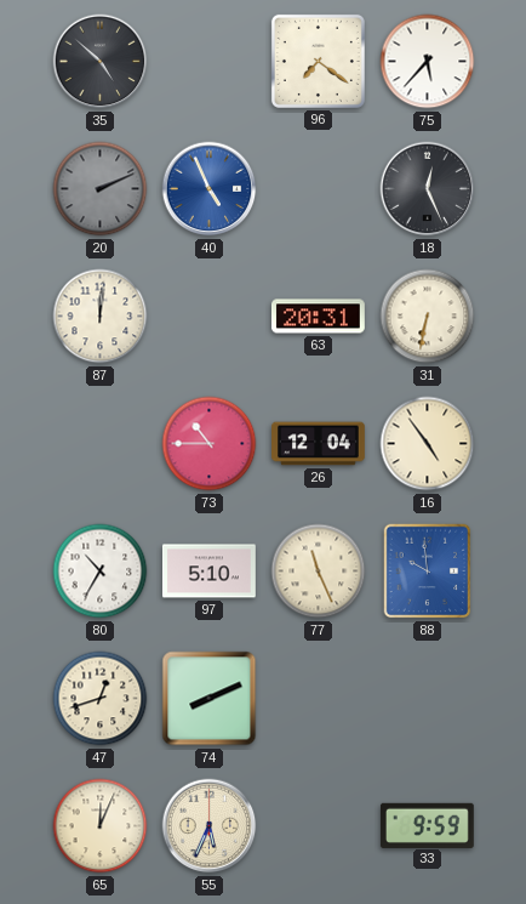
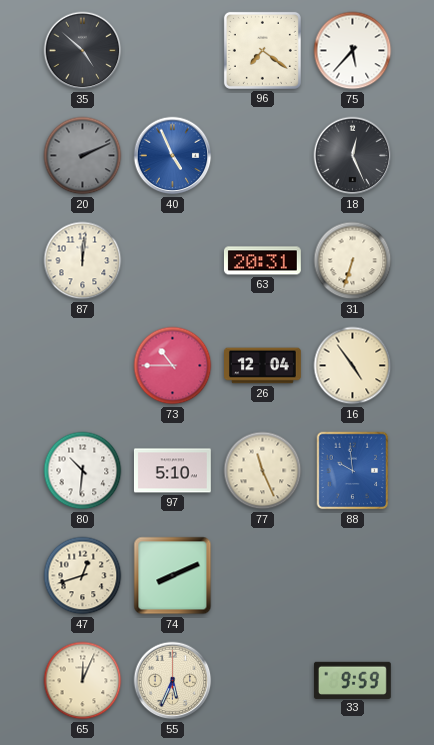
31: 6:32 -> 6:33 (353, 261)
80: 10:35 -> 10:31 (83, 471)
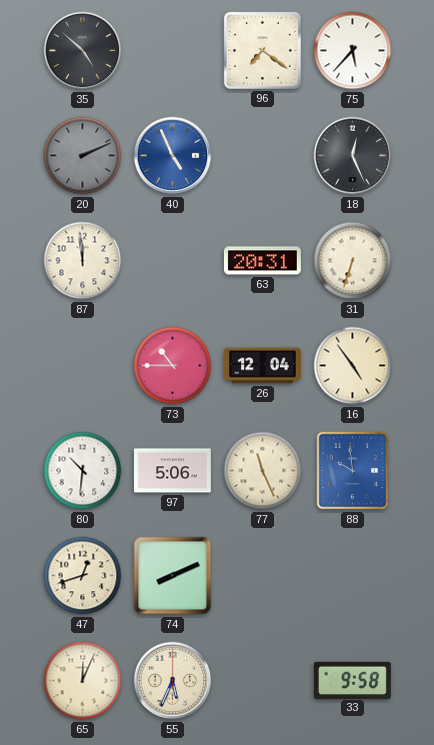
87: 12:01 -> 11:59 (83, 261)
97: 5:10 -> 5:06 (173, 471)
33: 9:59 -> 9:58 (352, 680)
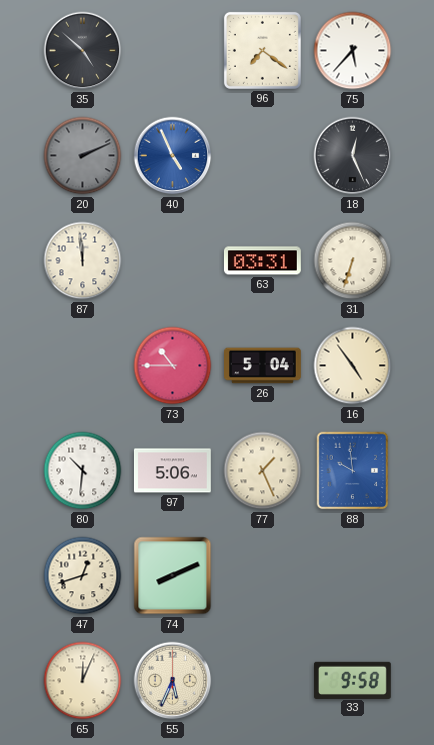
63: 20:31 -> 03:31 (262, 261)
26: 12:04 -> 5:04 (263, 366)
77: 11:26 -> 1:26 (263, 471)
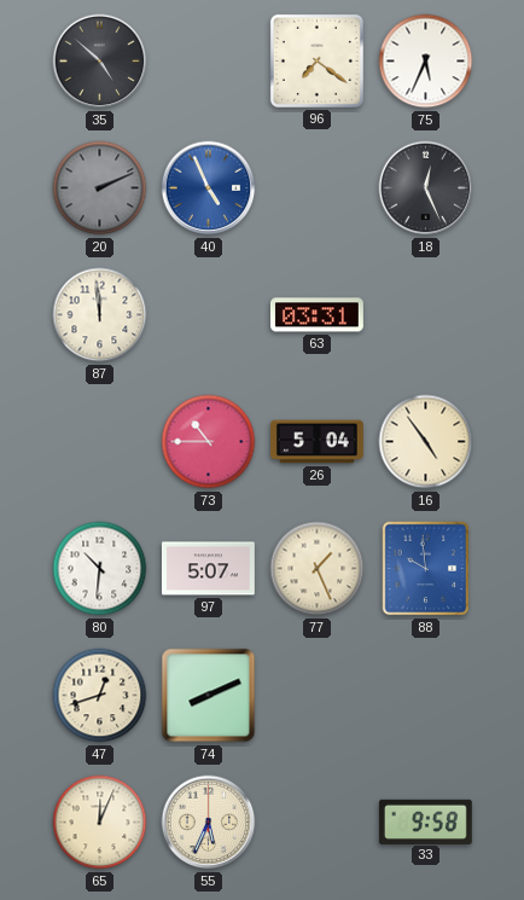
75: 5:37 -> 5:34 (426, 62)
31: 6:33 -> none (353, 261)
97: 5:06 -> 5:07 (209, 569)
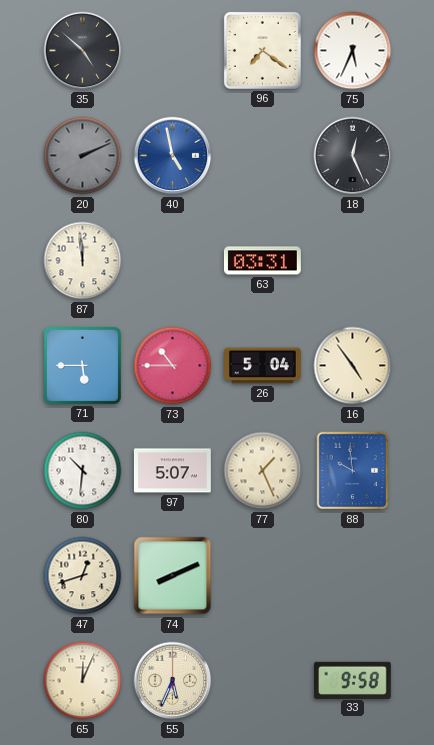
40: 4:56 -> 4:58 (173, 156)
71: none -> 5:45 (82, 365)
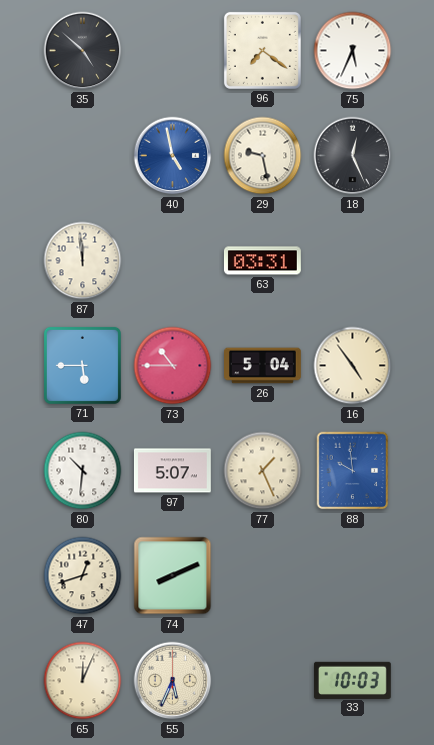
20: 2:11 -> none (83, 156)
29: none -> 9:28 (263, 156)
33: 9:58 -> 10:03 (352, 680)
